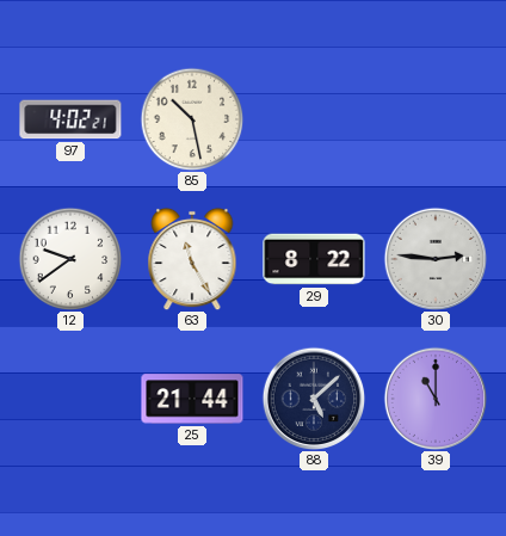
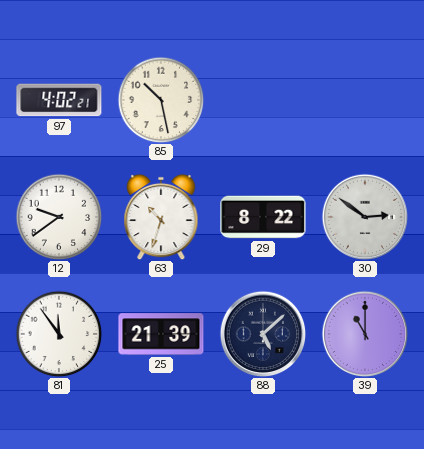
63: 11:25 -> 10:33 (161, 217)
30: 2:46 -> 2:51 (365, 217)
81: none -> 11:54 (59, 334)
25: 21:44 -> 21:39 (161, 334)
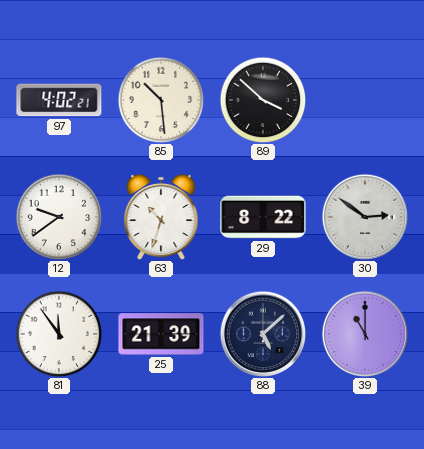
85: 10:28 -> 10:29 (161, 100)
89: none -> 3:52 (263, 100)
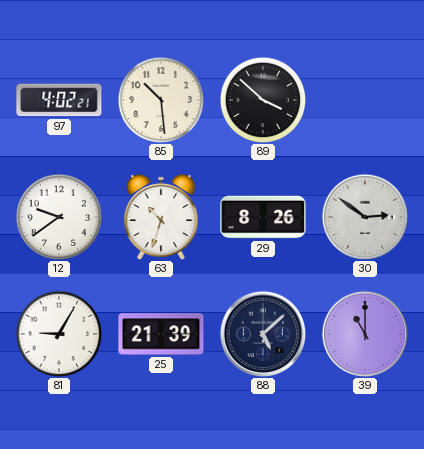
29: 8:22 -> 8:26 (263, 217)
81: 11:54 -> 9:05 (59, 334)
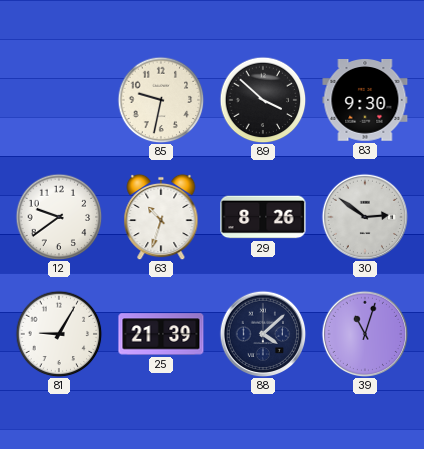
97: 4:02 -> none (59, 100)
85: 10:29 -> 9:32 (161, 100)
83: none -> 9:30 (365, 101)
88: 5:08 -> 4:08 (263, 334)
39: 11:00 -> 11:03 (365, 334)
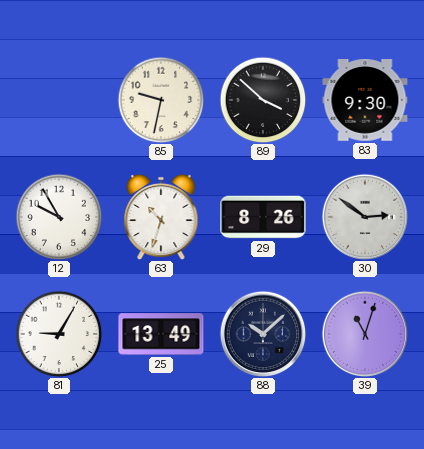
12: 9:39 -> 9:55 (59, 217)
25: 21:39 -> 13:49 (161, 334)
88: 4:08 -> 10:08 (263, 334)
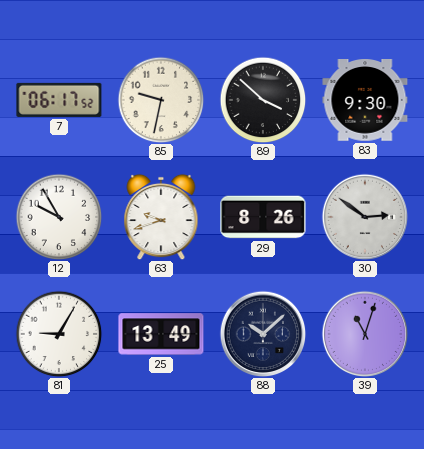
7: none -> 06:17 (59, 100)
63: 10:33 -> 9:42 (161, 217)
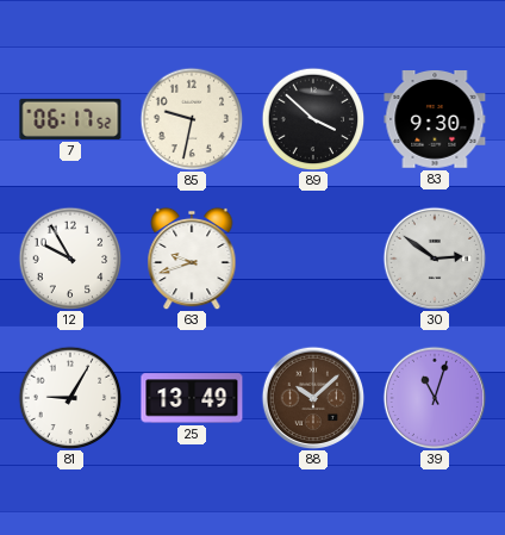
29: 8:26 -> none (263, 217)
88 dial: navy -> brown (313, 398)
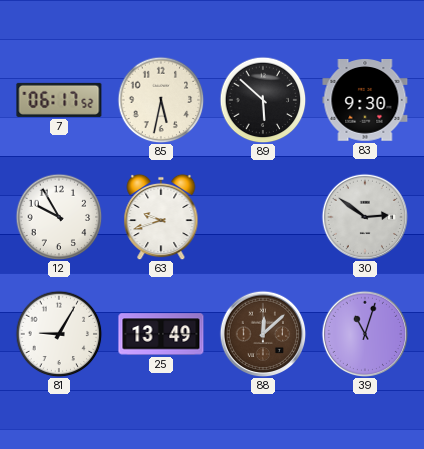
85: 9:32 -> 5:32 (161, 100)
89: 3:52 -> 5:52 (263, 100)
88: 10:08 -> 12:08 (263, 334)
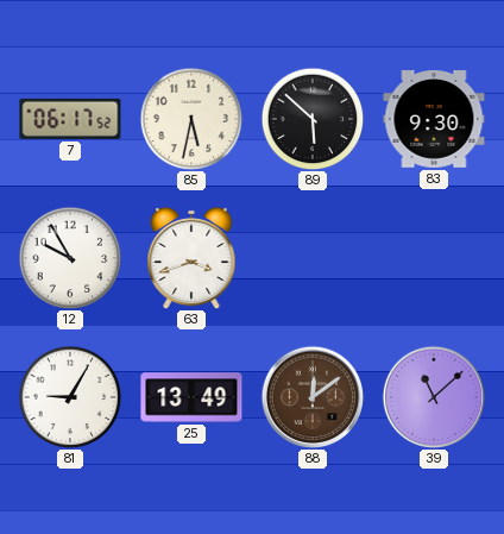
63: 9:42 -> 3:42 (191, 258)
30: 2:51 -> none (365, 217)
88: 12:08 -> 12:09 (313, 397)
39: 11:03 -> 11:08 (434, 397)
